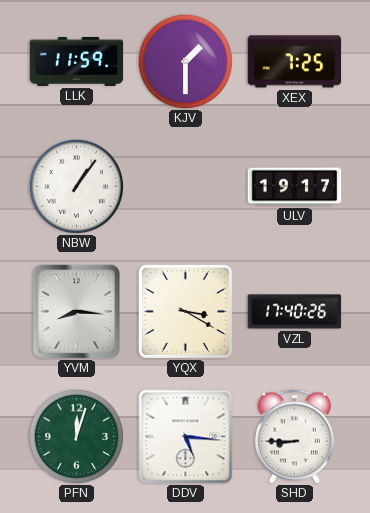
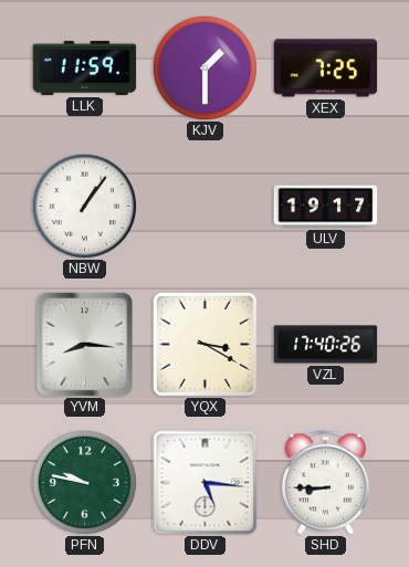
PFN: 12:03 -> 9:47 (84, 482)
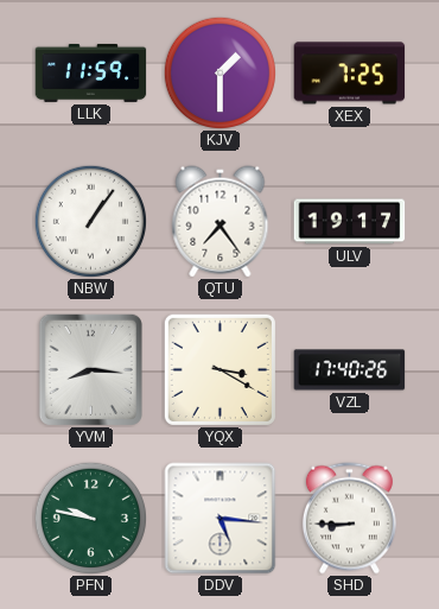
QTU: none -> 7:24 (221, 222)
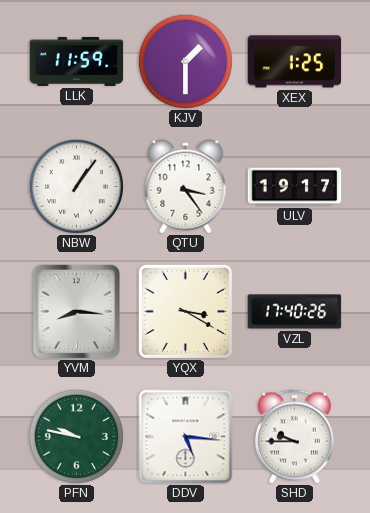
XEX: 7:25 -> 1:25 (295, 62)
QTU: 7:24 -> 3:24 (186, 187)
SHD: 8:45 -> 9:45 (294, 437)
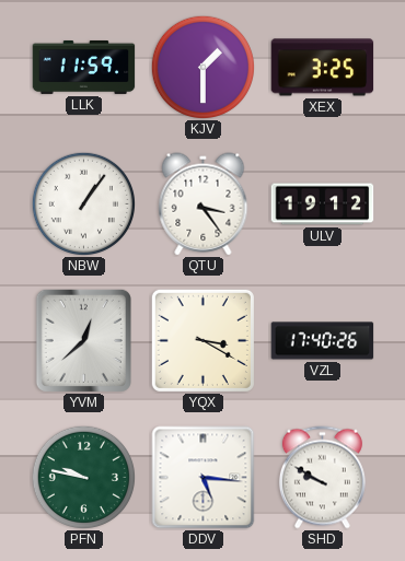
XEX: 1:25 -> 3:25 (323, 68)
ULV: 19:17 -> 19:12 (323, 204)
YVM: 8:16 -> 12:38 (83, 340)
SHD: 9:45 -> 9:50 (322, 478)
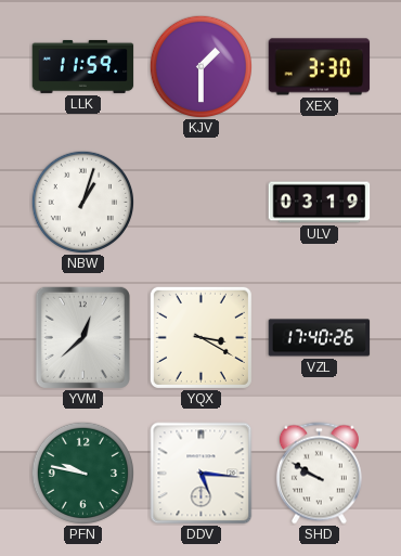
XEX: 3:25 -> 3:30 (320, 67)
NBW: 1:06 -> 1:03 (82, 202)
QTU: 3:24 -> none (204, 204)
ULV: 19:12 -> 03:19 (320, 203)
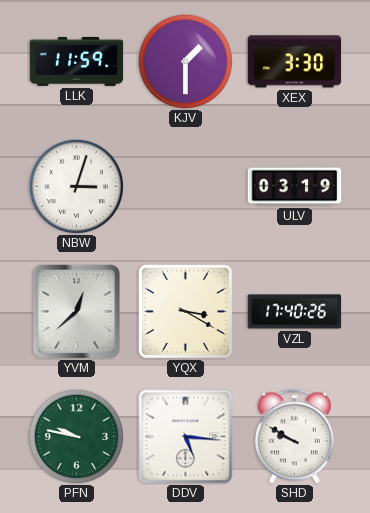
NBW: 1:03 -> 3:03 (76, 186)
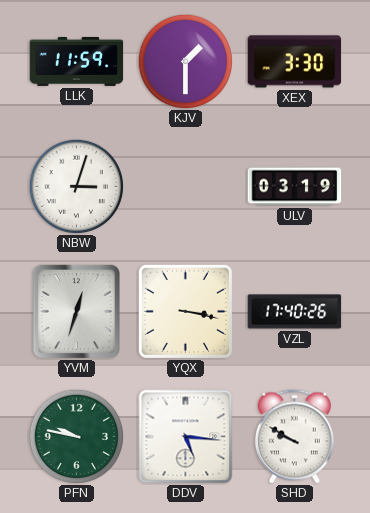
YVM: 12:38 -> 12:33 (76, 311)
YQX: 3:20 -> 3:17 (185, 311)
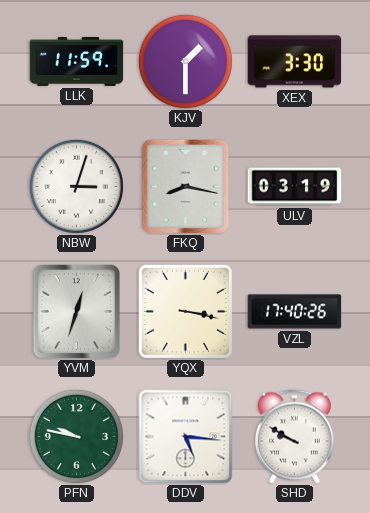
FKQ: none -> 8:17 (185, 186)
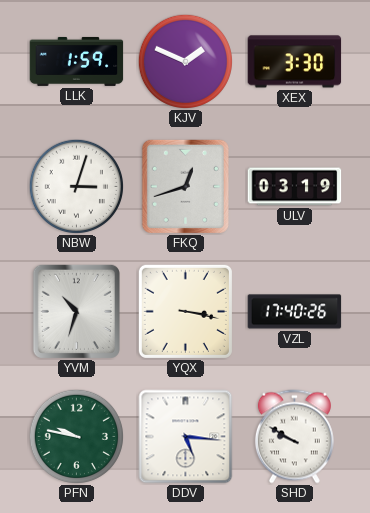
LLK: 11:59 -> 1:59 (77, 61)
KJV: 1:30 -> 1:49 (185, 61)
FKQ: 8:17 -> 12:42 (185, 186)
YVM: 12:33 -> 10:33 (76, 311)
